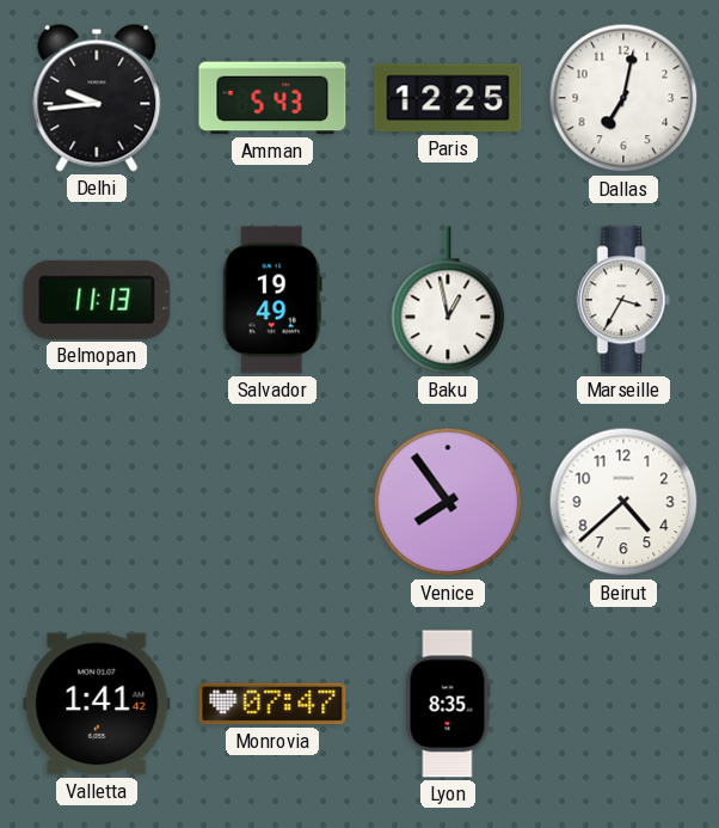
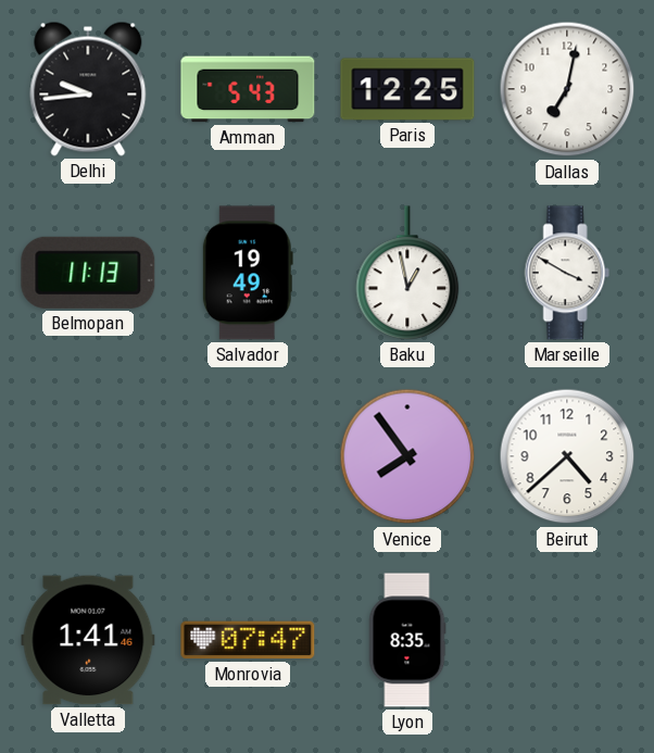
Marseille: 3:35 -> 3:50 (567, 273)
Valletta: 1:41:42 -> 1:41:46 (88, 640)
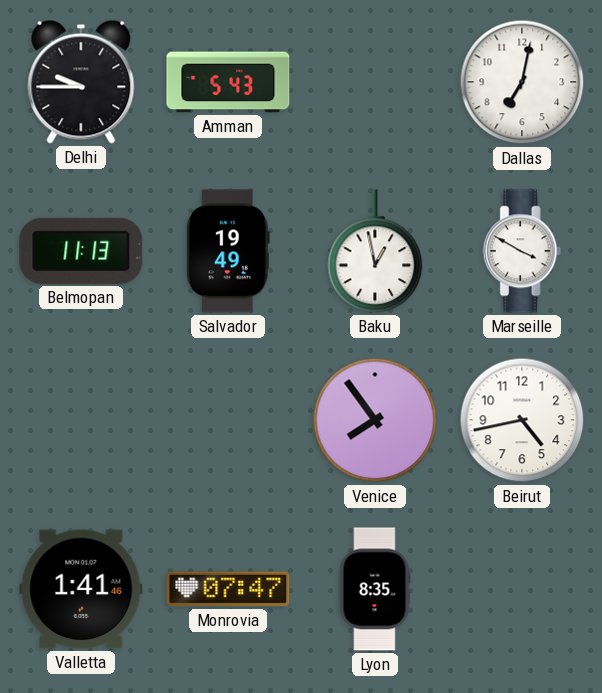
Delhi: 9:44 -> 9:45 (81, 82)
Paris: 12:25 -> none (407, 89)
Beirut: 4:38 -> 4:43 (522, 420)
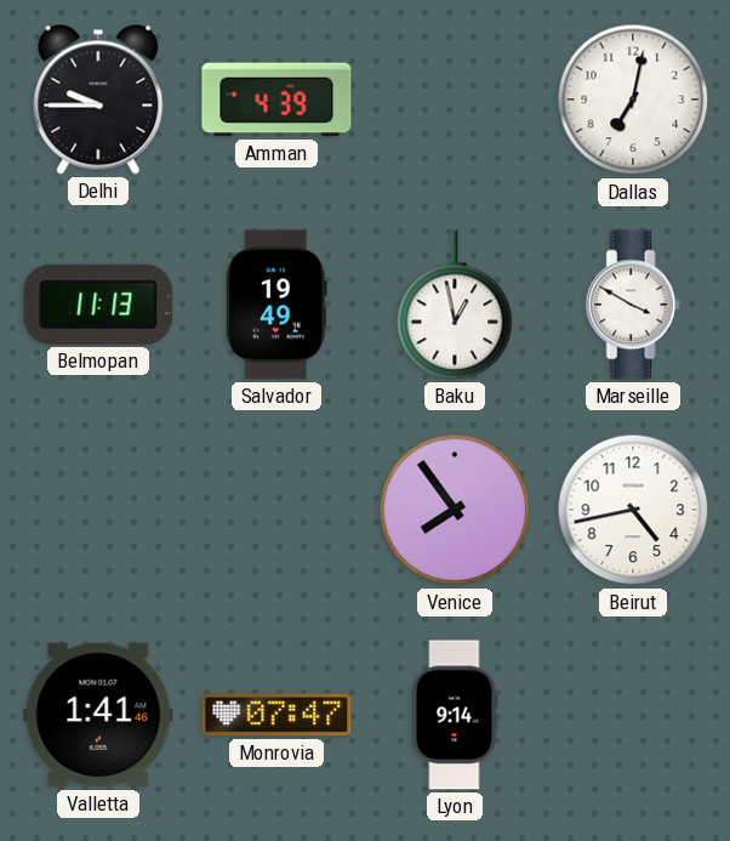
Amman: 5:43 -> 4:39 (276, 100)
Lyon: 8:35 -> 9:14 (455, 715)
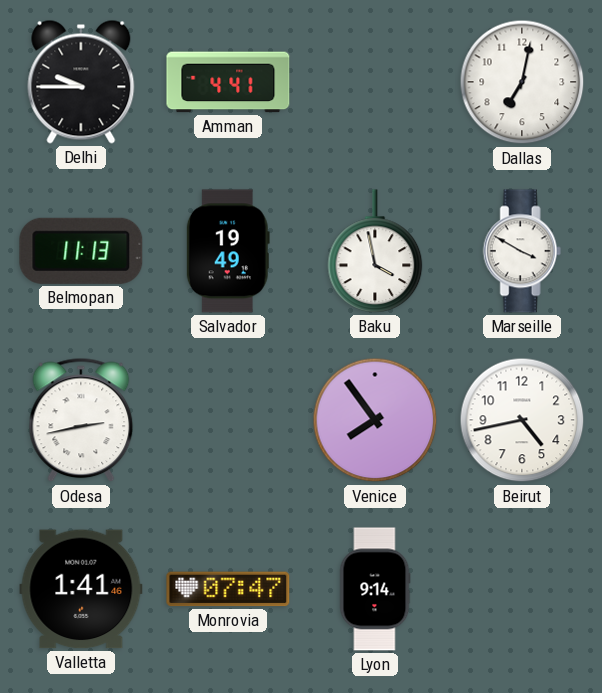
Amman: 4:39 -> 4:41 (228, 82)
Baku: 12:58 -> 3:58 (375, 251)
Odesa: none -> 2:43 (81, 420)
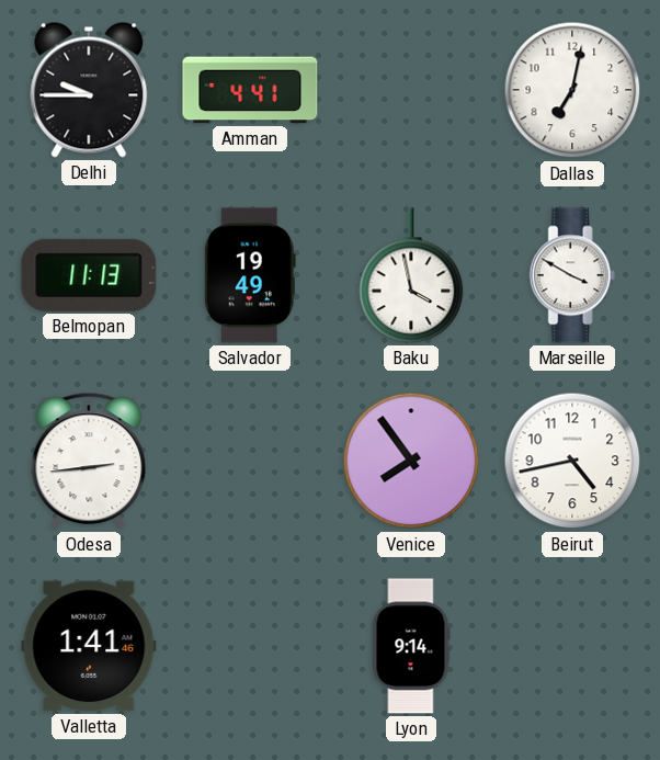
Odesa: 2:43 -> 2:44 (89, 461)
Monrovia: 07:47 -> none (228, 589)
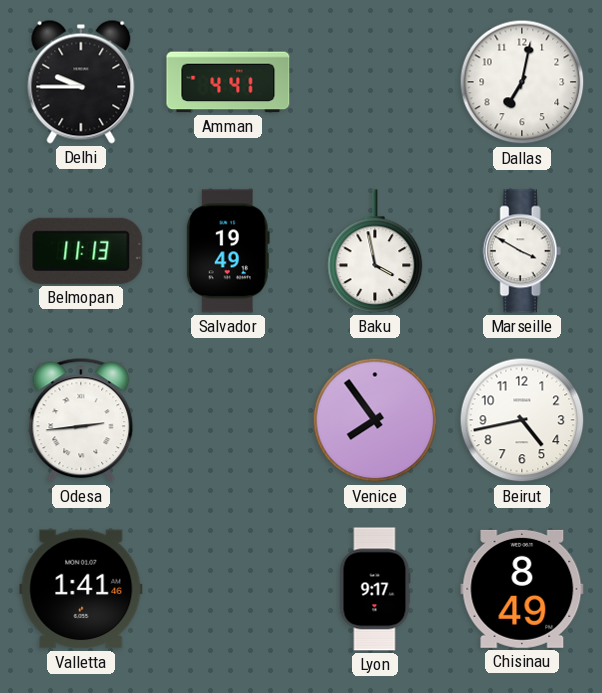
Lyon: 9:14 -> 9:17 (375, 589)
Chisinau: none -> 8:49 (522, 589)
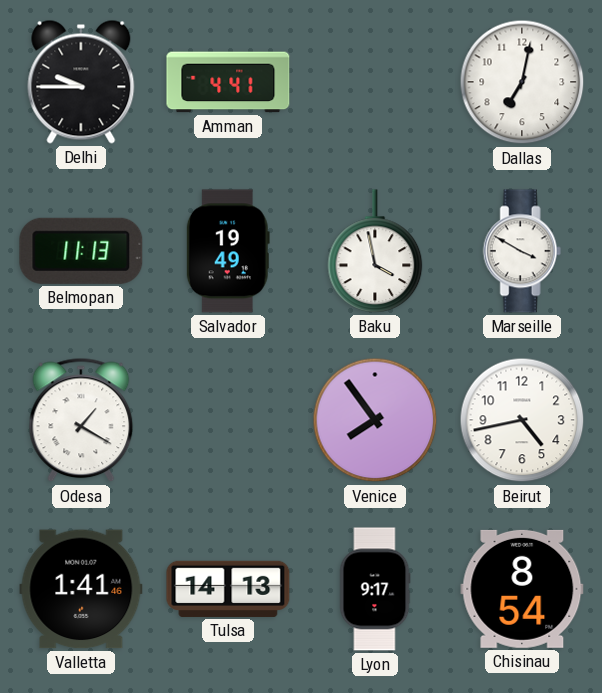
Odesa: 2:44 -> 1:20 (81, 420)
Tulsa: none -> 14:13 (228, 589)
Chisinau: 8:49 -> 8:54 (522, 589)
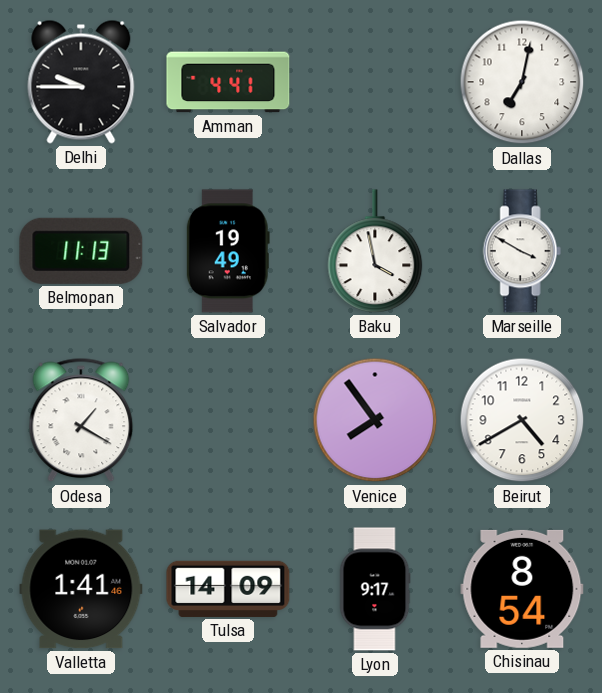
Beirut: 4:43 -> 4:40 (522, 420)
Tulsa: 14:13 -> 14:09 (228, 589)
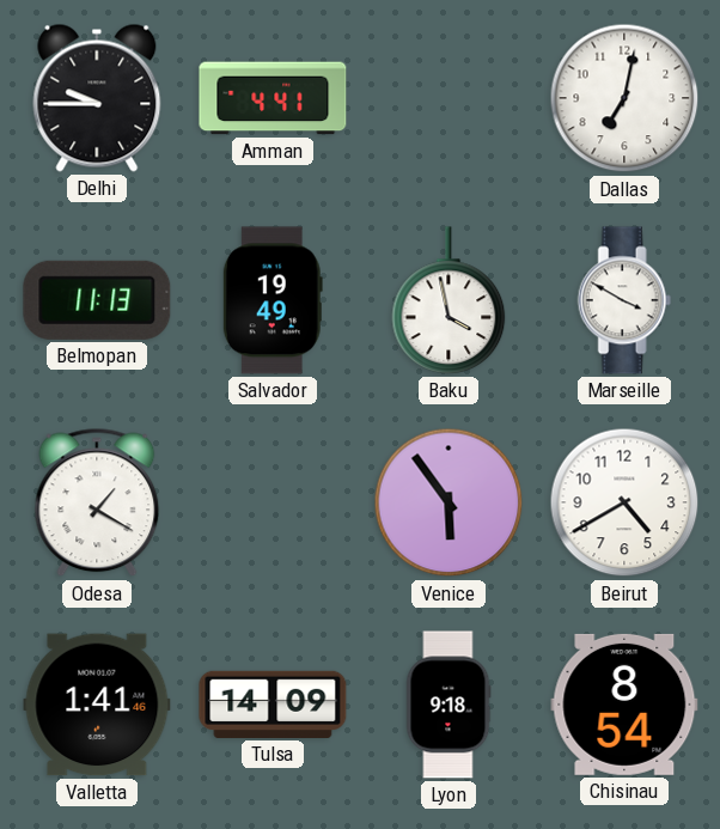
Venice: 7:54 -> 5:54 (449, 502)
Lyon: 9:17 -> 9:18 (449, 705)
